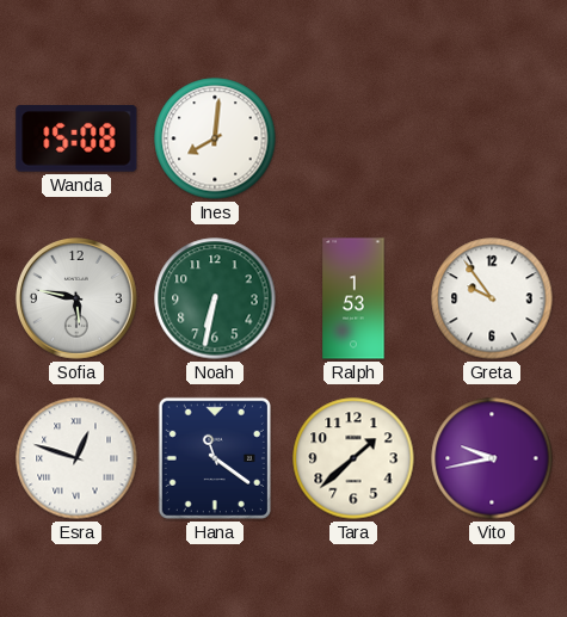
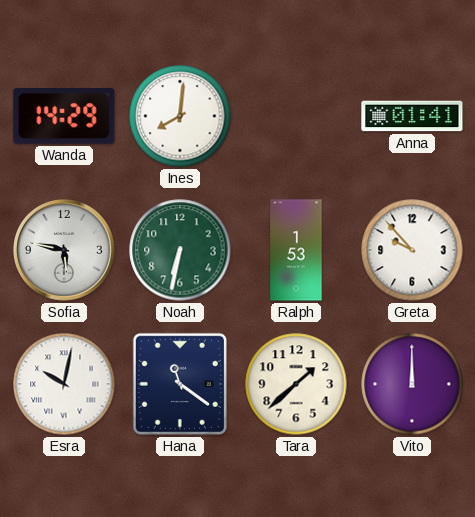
Wanda: 15:08 -> 14:29 (64, 117)
Anna: none -> 01:41 (412, 116)
Greta: 9:54 -> 9:53 (412, 250)
Esra: 12:48 -> 10:02 (64, 384)
Vito: 9:43 -> 12:00 (412, 384)
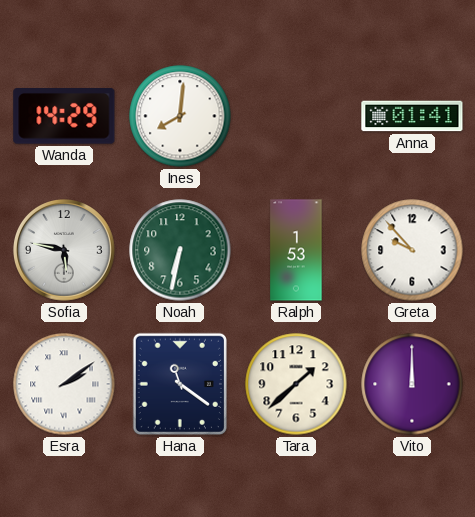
Esra: 10:02 -> 2:09 (64, 384)
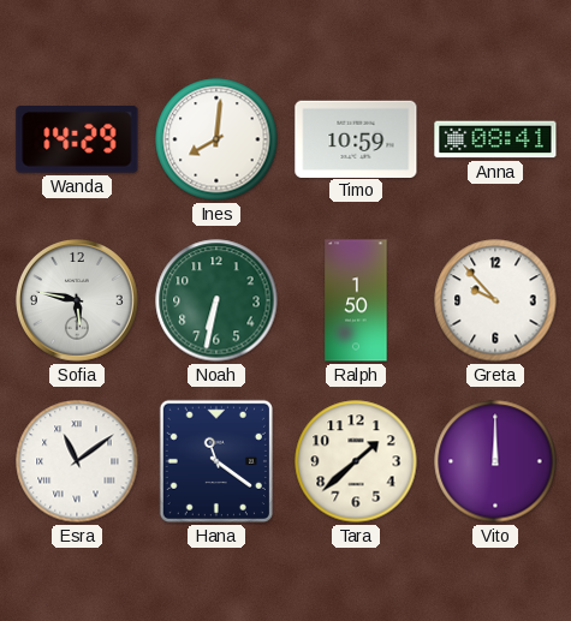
Timo: none -> 10:59 (356, 138)
Anna: 01:41 -> 08:41 (495, 139)
Ralph: 1:53 -> 1:50 (356, 300)
Esra: 2:09 -> 11:09 (77, 461)
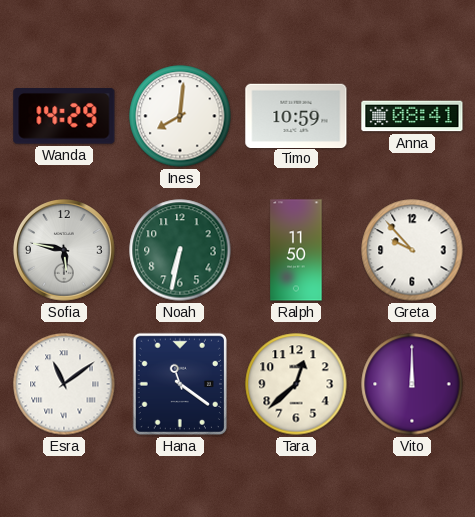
Ralph: 1:50 -> 11:50 (296, 250)
Tara: 1:38 -> 12:38 (296, 384)
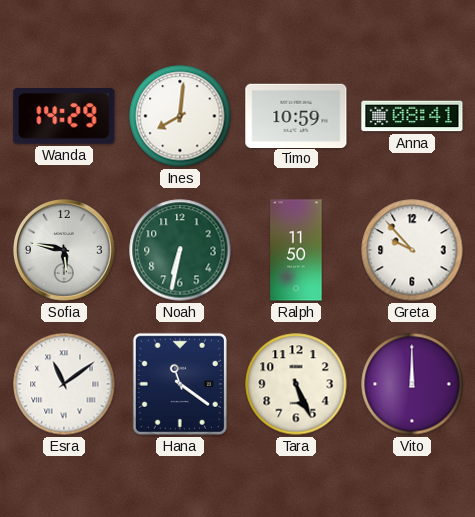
Tara: 12:38 -> 5:26 (296, 384)
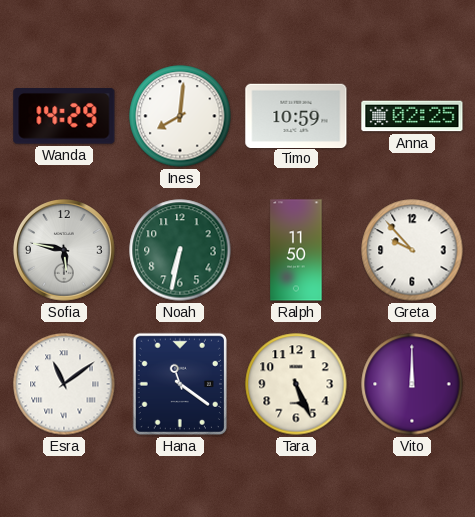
Anna: 08:41 -> 02:25 (412, 116)
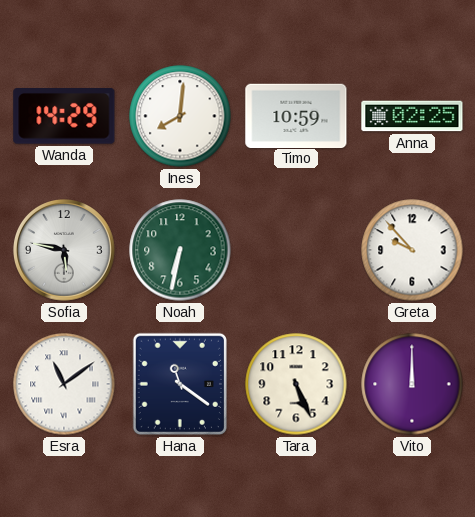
Ralph: 11:50 -> none (296, 250)
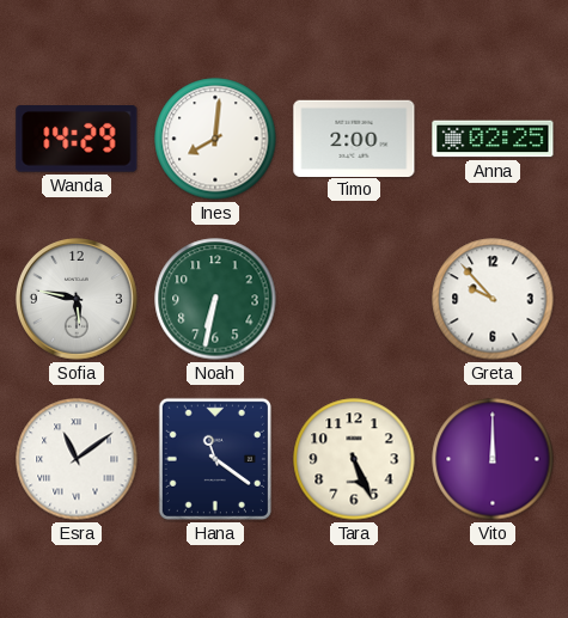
Timo: 10:59 -> 2:00 (354, 137)
